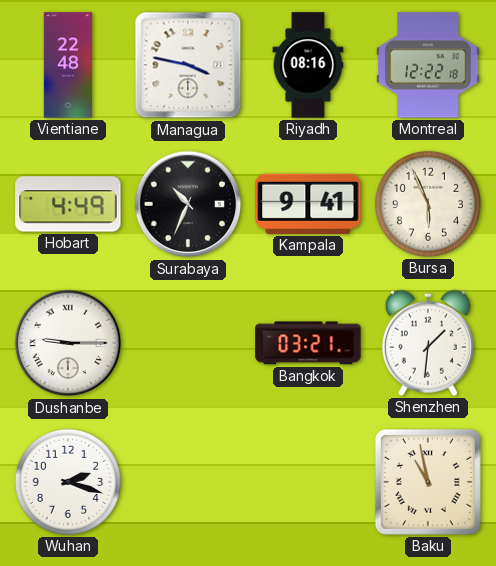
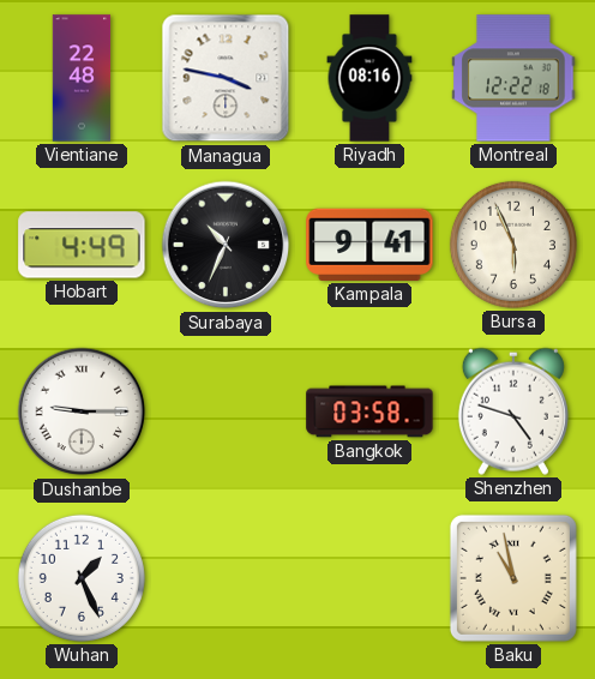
Bangkok: 03:21 -> 03:58 (369, 411)
Shenzhen: 1:31 -> 4:48 (513, 411)
Wuhan: 2:18 -> 1:26 (82, 578)
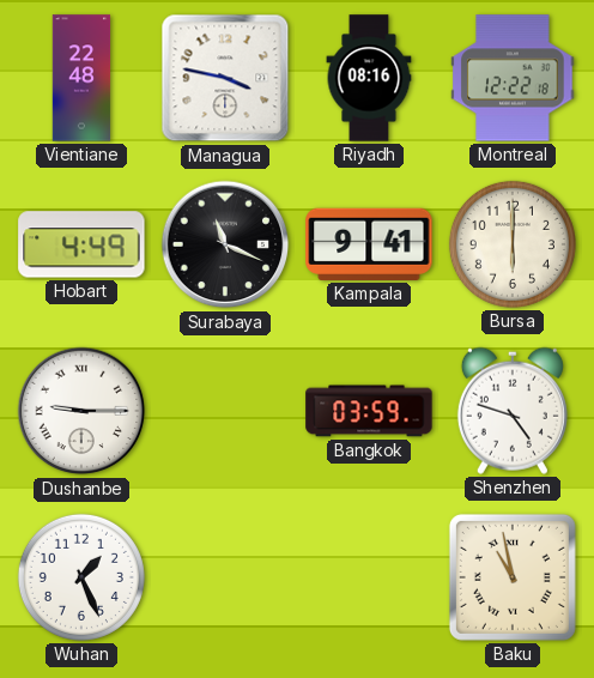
Surabaya: 10:34 -> 11:19 (225, 244)
Bursa: 5:56 -> 6:00 (513, 244)
Bangkok: 03:58 -> 03:59 (369, 411)
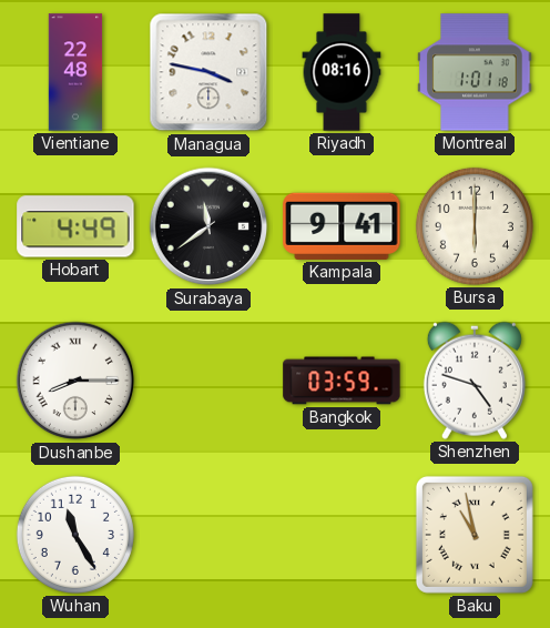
Montreal: 12:22 -> 1:01 (475, 72)
Surabaya: 11:19 -> 11:39 (208, 226)
Dushanbe: 9:15 -> 8:15 (75, 381)
Wuhan: 1:26 -> 11:25 (75, 535)
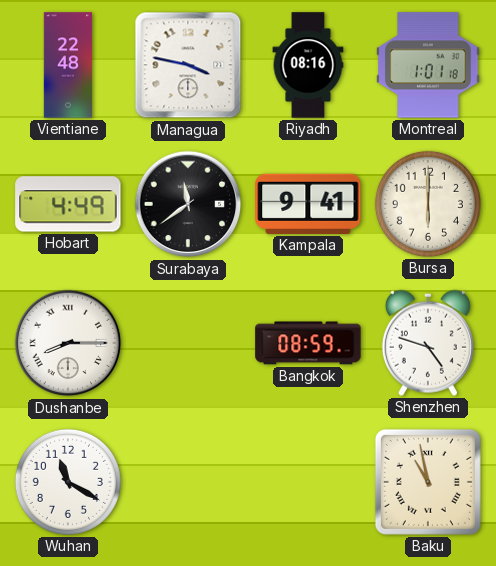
Bangkok: 03:59 -> 08:59 (308, 343)
Wuhan: 11:25 -> 11:20 (68, 482)
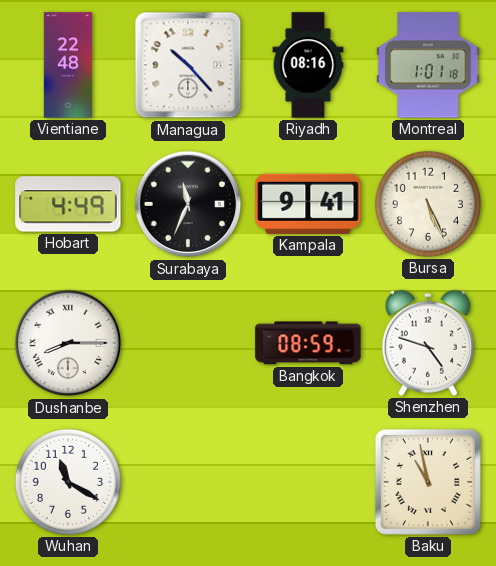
Managua: 3:47 -> 10:23 (188, 65)
Surabaya: 11:39 -> 11:34 (188, 204)
Bursa: 6:00 -> 5:26 (428, 204)
